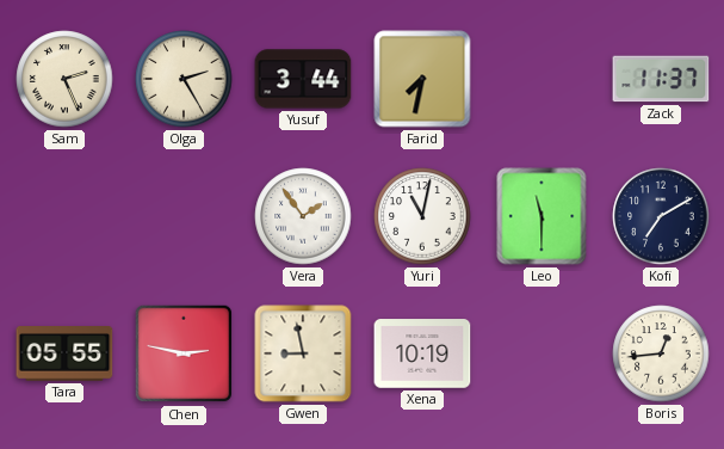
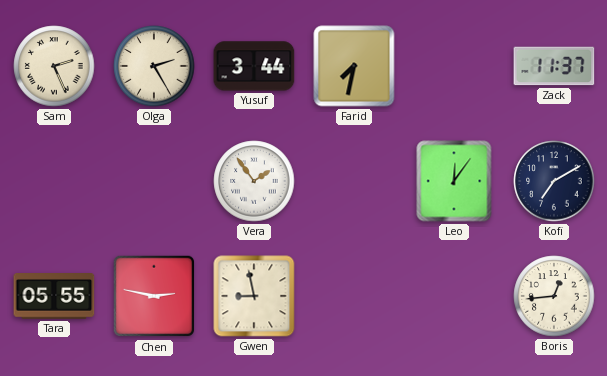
Yuri: 11:02 -> none (422, 216)
Leo: 11:30 -> 12:06 (454, 181)
Xena: 10:19 -> none (422, 353)
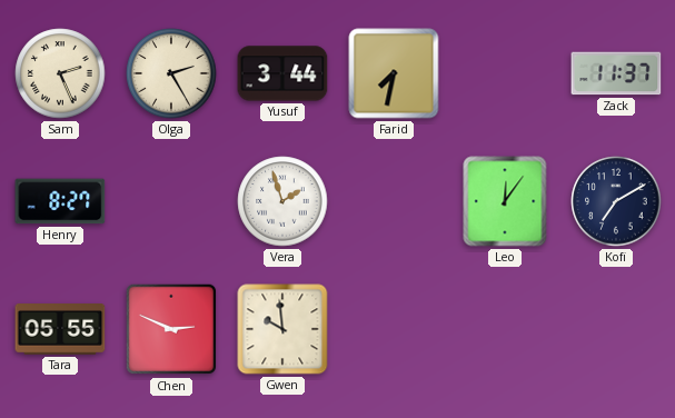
Henry: none -> 8:27 (60, 201)
Vera: 1:54 -> 1:57 (282, 201)
Chen: 2:47 -> 2:49 (171, 329)
Gwen: 8:58 -> 9:59 (282, 329)
Boris: 12:44 -> none (554, 296)
